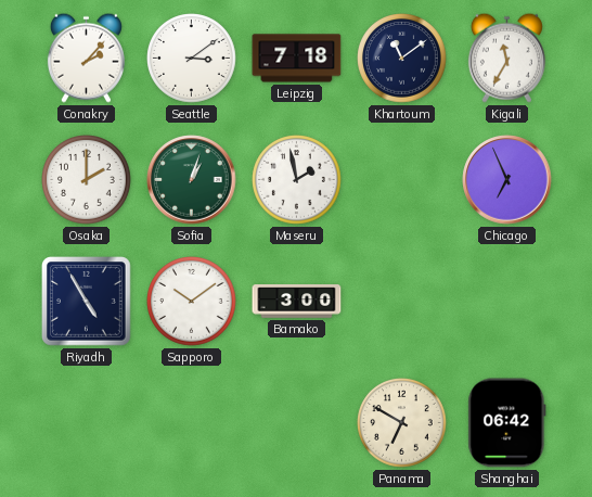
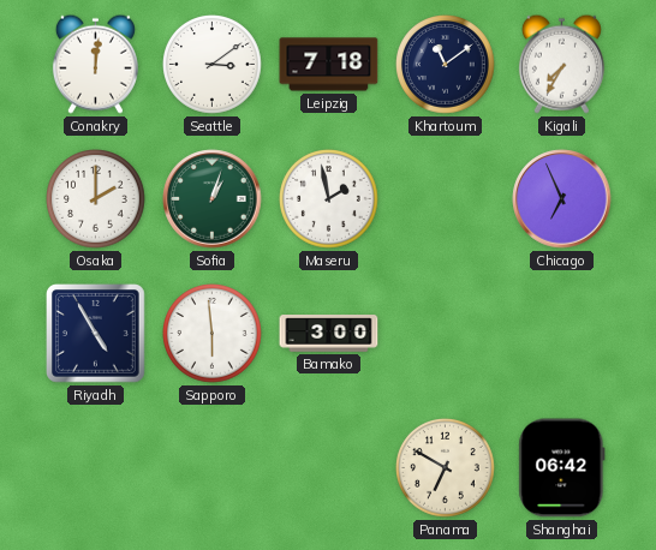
Conakry: 2:07 -> 12:01 (95, 64)
Kigali: 11:35 -> 7:35 (561, 64)
Sapporo: 10:09 -> 5:59 (213, 334)
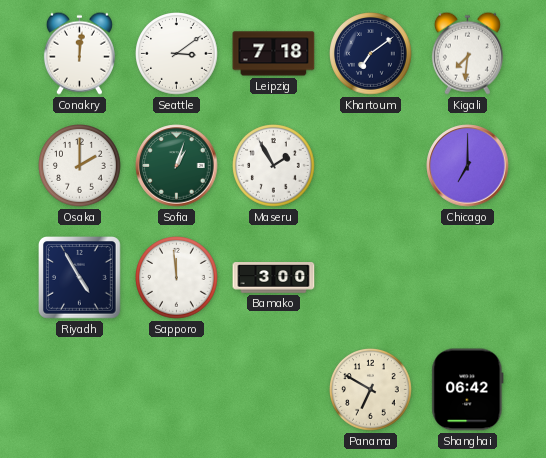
Khartoum: 11:09 -> 7:09 (371, 54)
Kigali: 7:35 -> 7:31 (467, 53)
Maseru: 1:58 -> 1:55 (274, 166)
Chicago: 6:56 -> 7:00 (468, 166)
Sapporo: 5:59 -> 11:59 (177, 278)
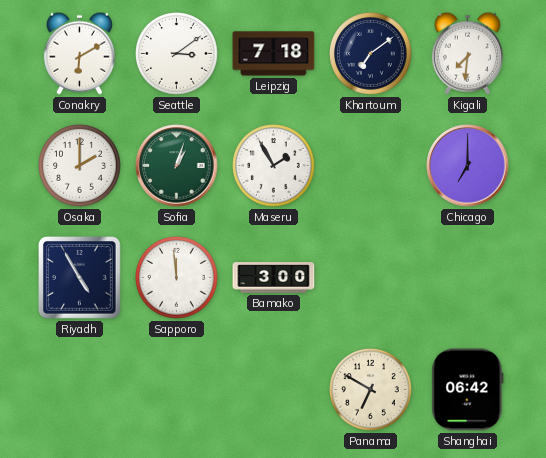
Conakry: 12:01 -> 6:10 (79, 53)
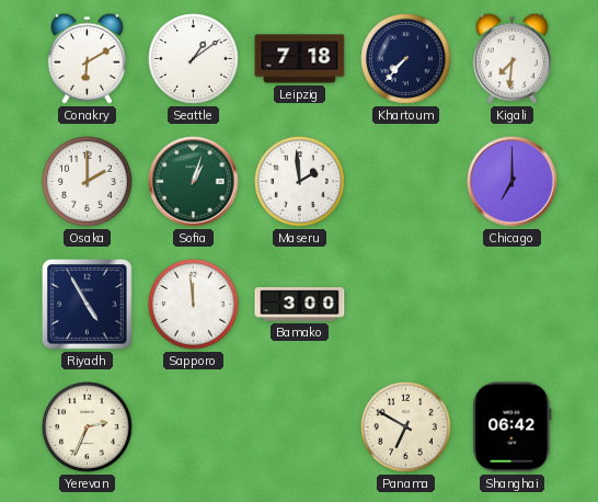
Seattle: 3:09 -> 1:09 (194, 59)
Khartoum: 7:09 -> 7:37 (406, 59)
Maseru: 1:55 -> 1:59 (300, 182)
Yerevan: none -> 2:34 (88, 427)
